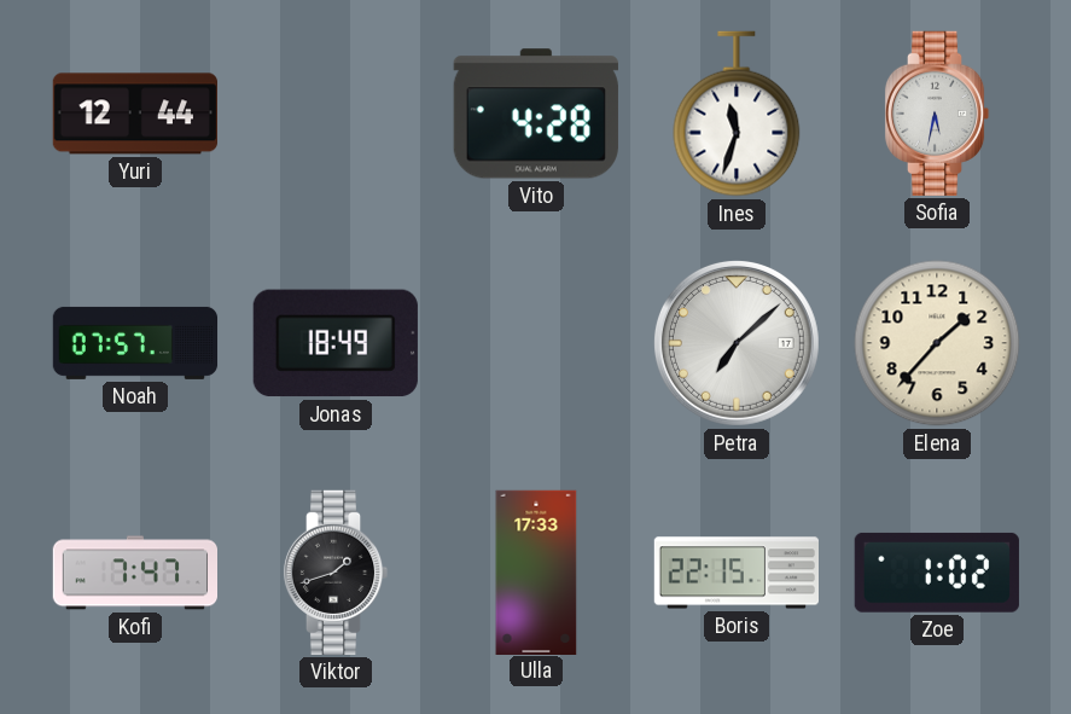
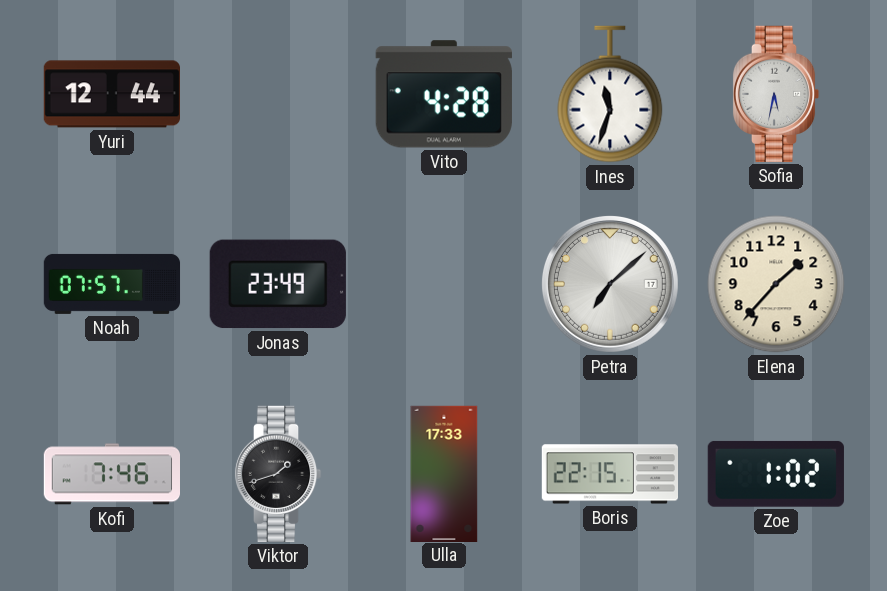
Jonas: 18:49 -> 23:49 (278, 284)
Kofi: 7:47 -> 7:46 (111, 474)
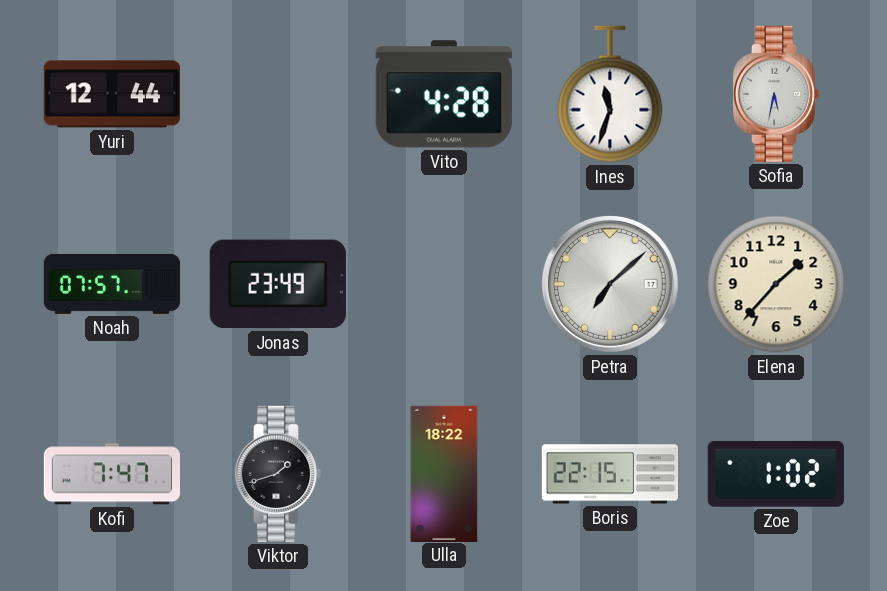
Kofi: 7:46 -> 7:47 (111, 474)
Ulla: 17:33 -> 18:22 (444, 473)
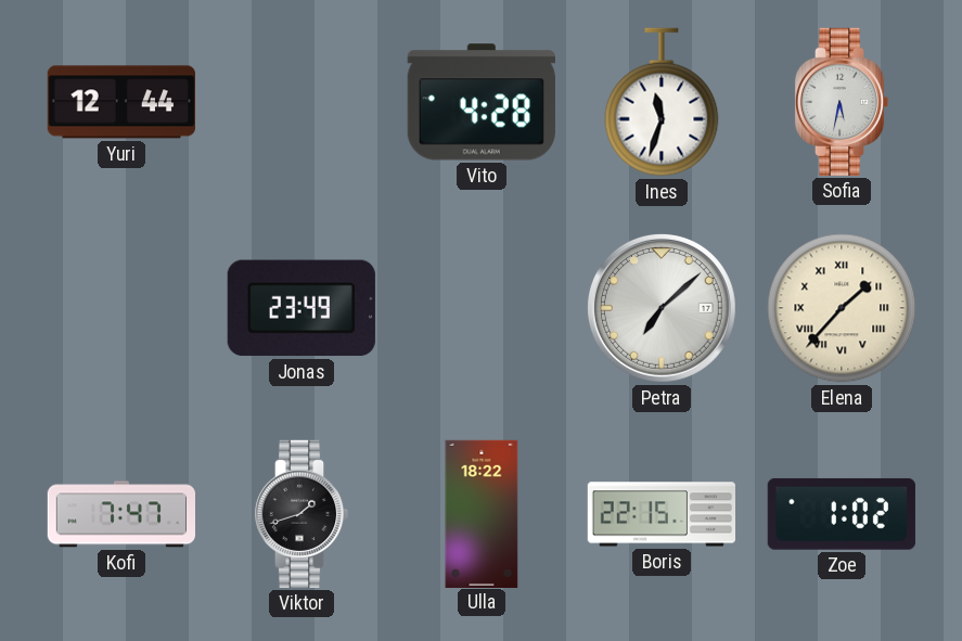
Noah: 07:57 -> none (112, 284)
Elena numerals: Arabic -> Roman (842, 308)
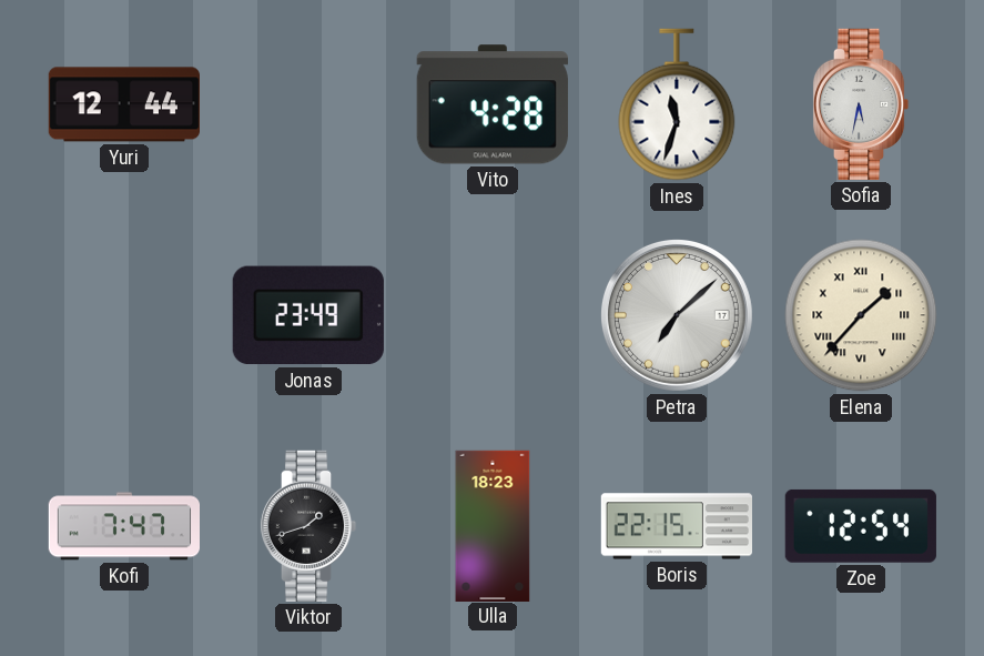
Ulla: 18:22 -> 18:23 (493, 525)
Zoe: 1:02 -> 12:54 (861, 526)
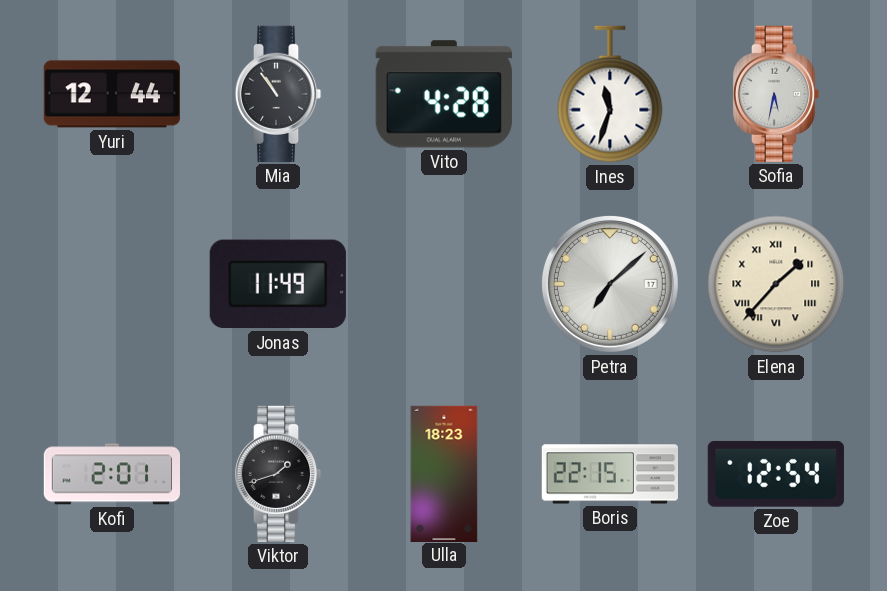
Mia: none -> 10:54 (278, 94)
Jonas: 23:49 -> 11:49 (278, 284)
Kofi: 7:47 -> 2:01 (111, 474)
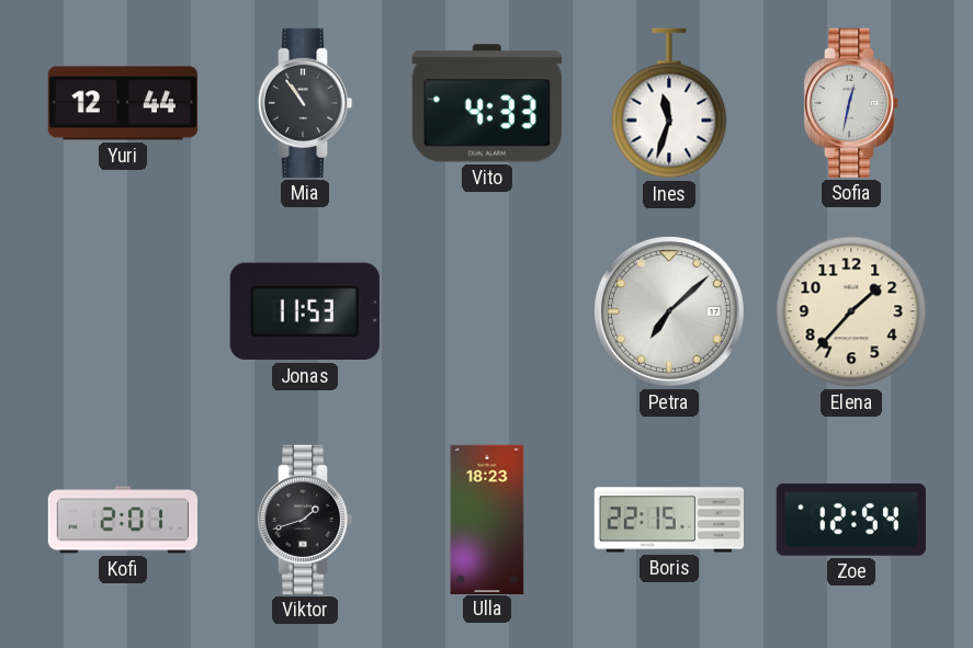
Vito: 4:28 -> 4:33 (487, 103)
Sofia: 5:32 -> 12:32 (851, 103)
Jonas: 11:49 -> 11:53 (305, 311)
Elena numerals: Roman -> Arabic (851, 311)
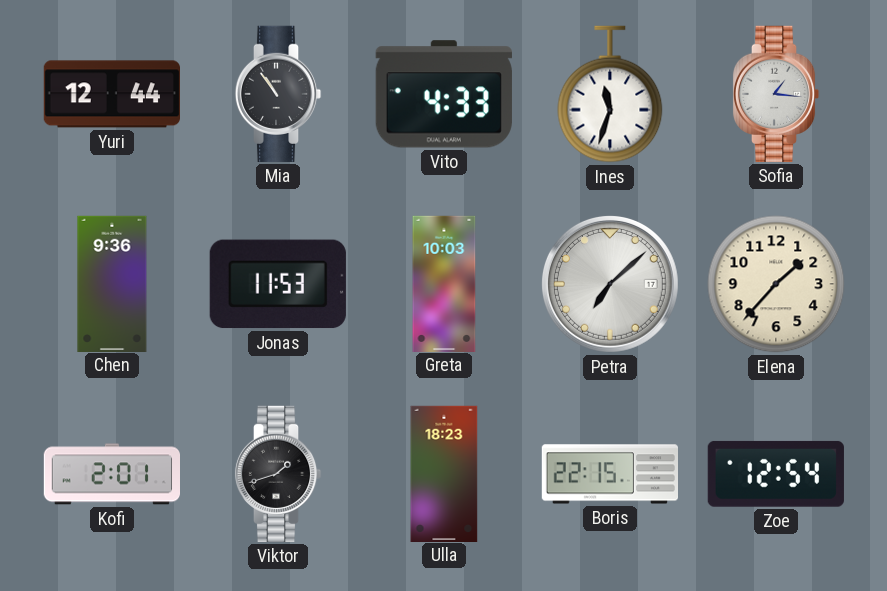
Sofia: 12:32 -> 1:16 (776, 94)
Chen: none -> 9:36 (112, 283)
Greta: none -> 10:03 (444, 283)
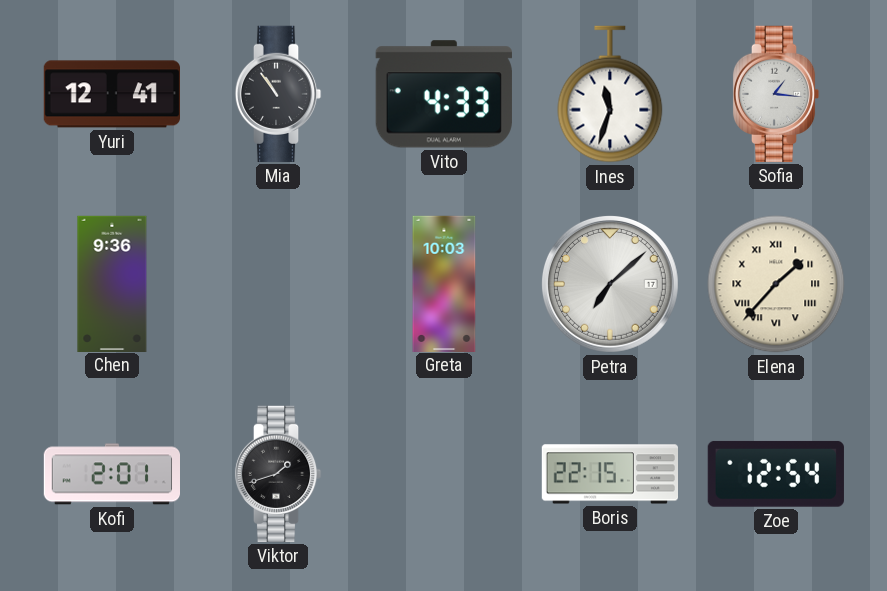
Yuri: 12:44 -> 12:41 (111, 94)
Jonas: 11:53 -> none (278, 284)
Elena numerals: Arabic -> Roman (776, 284)
Ulla: 18:23 -> none (444, 473)
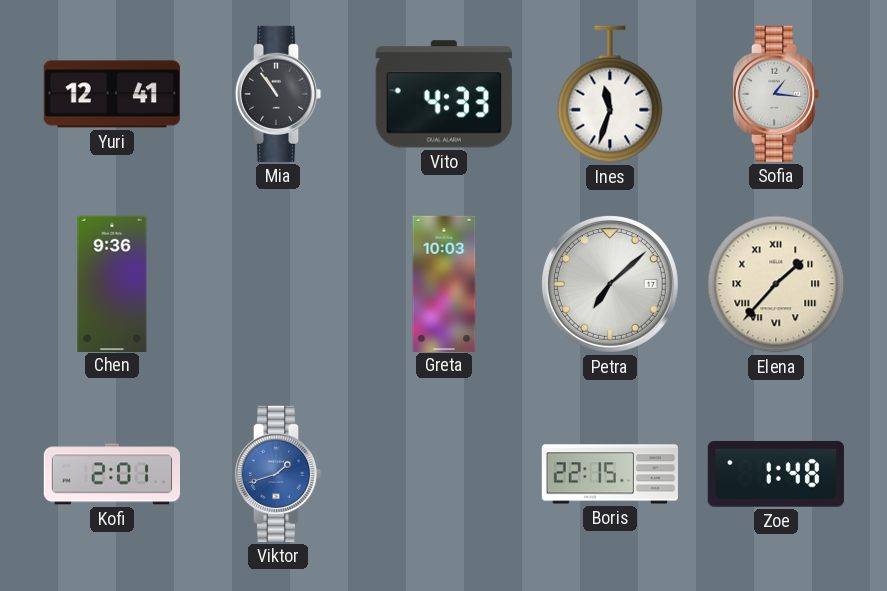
Viktor dial: black -> blue (278, 474)
Zoe: 12:54 -> 1:48 (776, 474)
